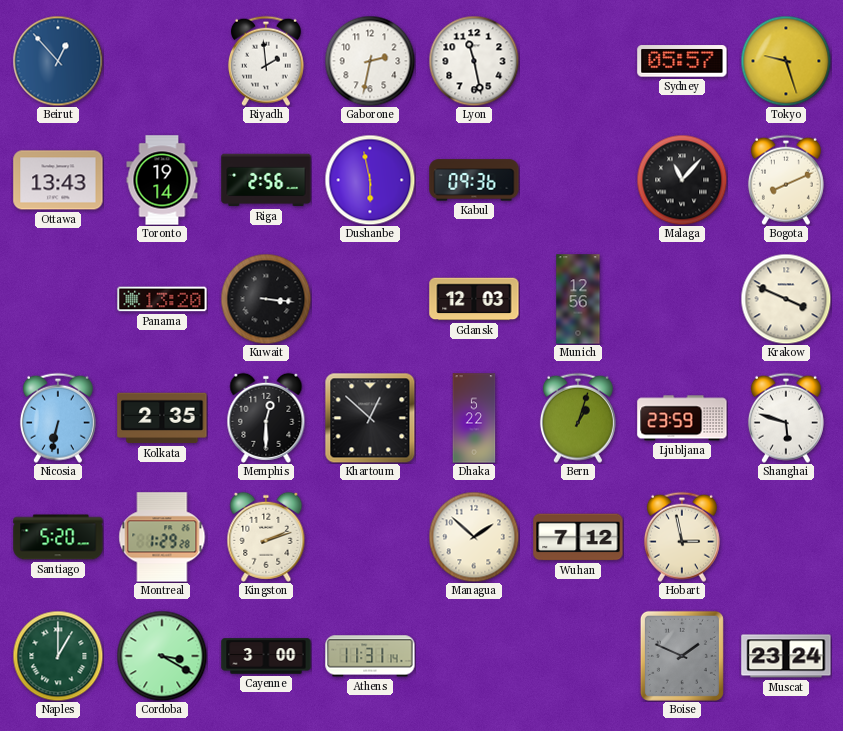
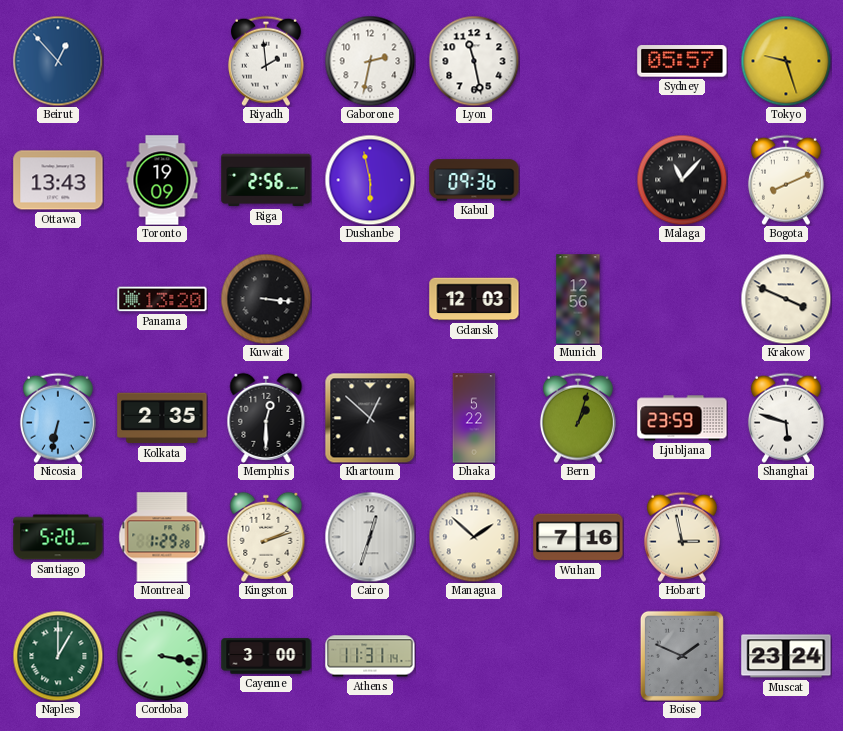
Toronto: 19:14 -> 19:09 (162, 180)
Cairo: none -> 12:33 (370, 537)
Wuhan: 7:12 -> 7:16 (578, 537)
Cordoba: 3:20 -> 3:17 (162, 656)
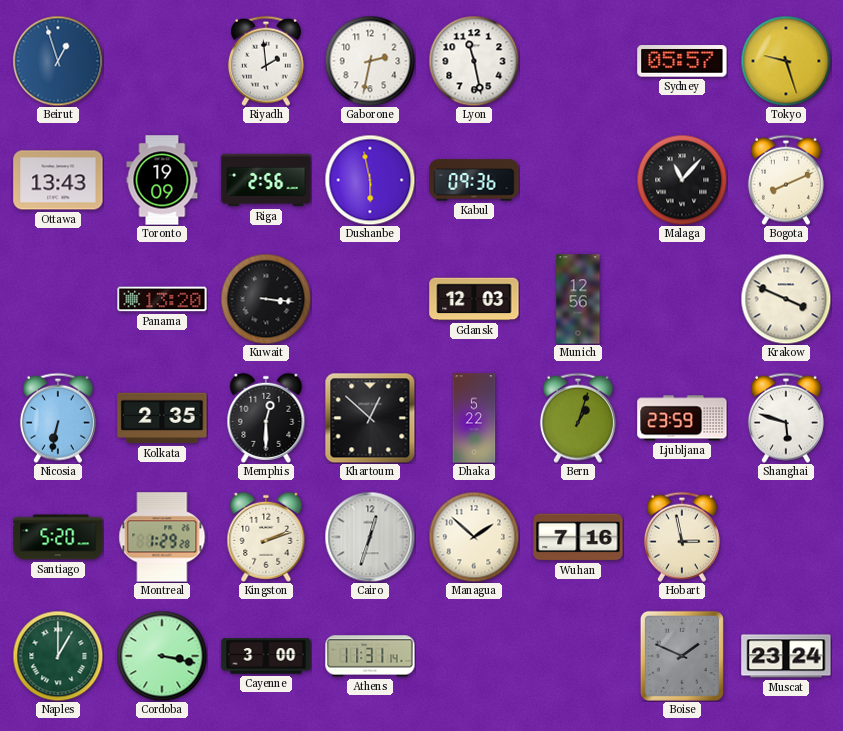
Beirut: 12:53 -> 12:57 (58, 61)
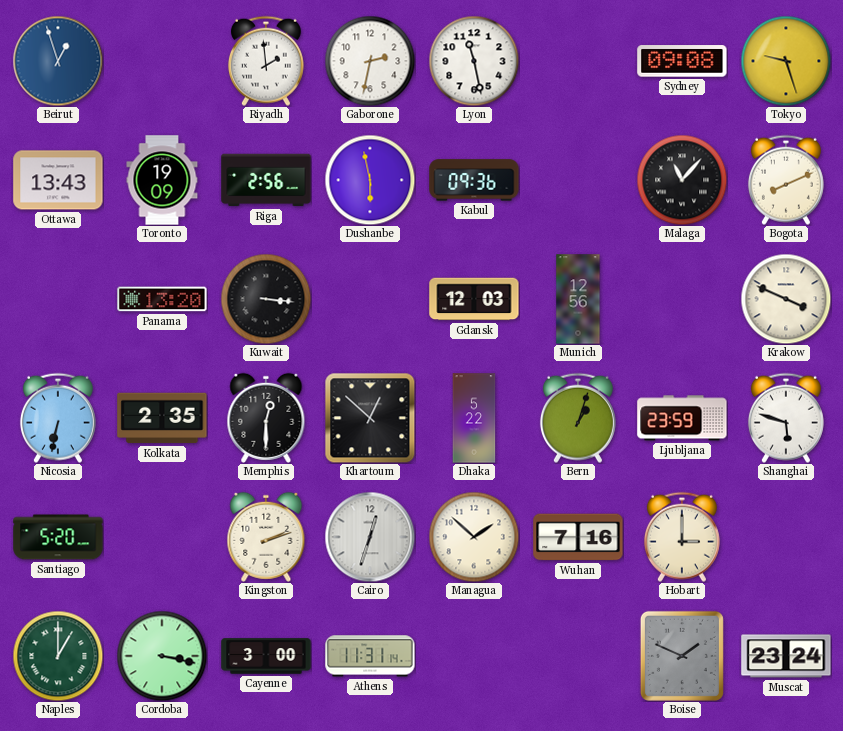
Sydney: 05:57 -> 09:08 (682, 61)
Montreal: 1:29 -> none (162, 537)
Hobart: 2:58 -> 3:00 (682, 537)
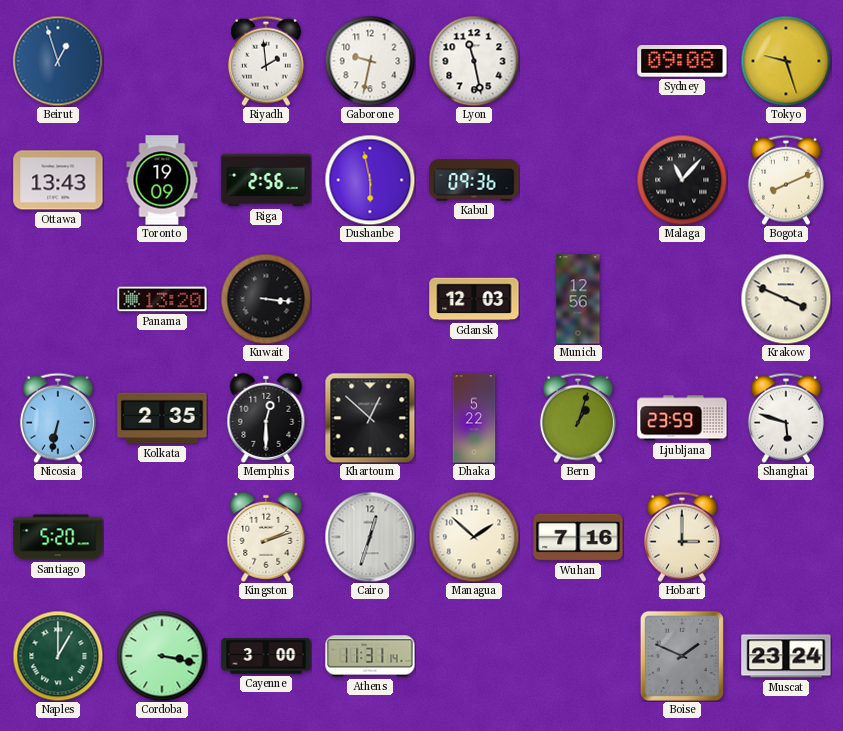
Gaborone: 2:32 -> 9:32 (370, 61)
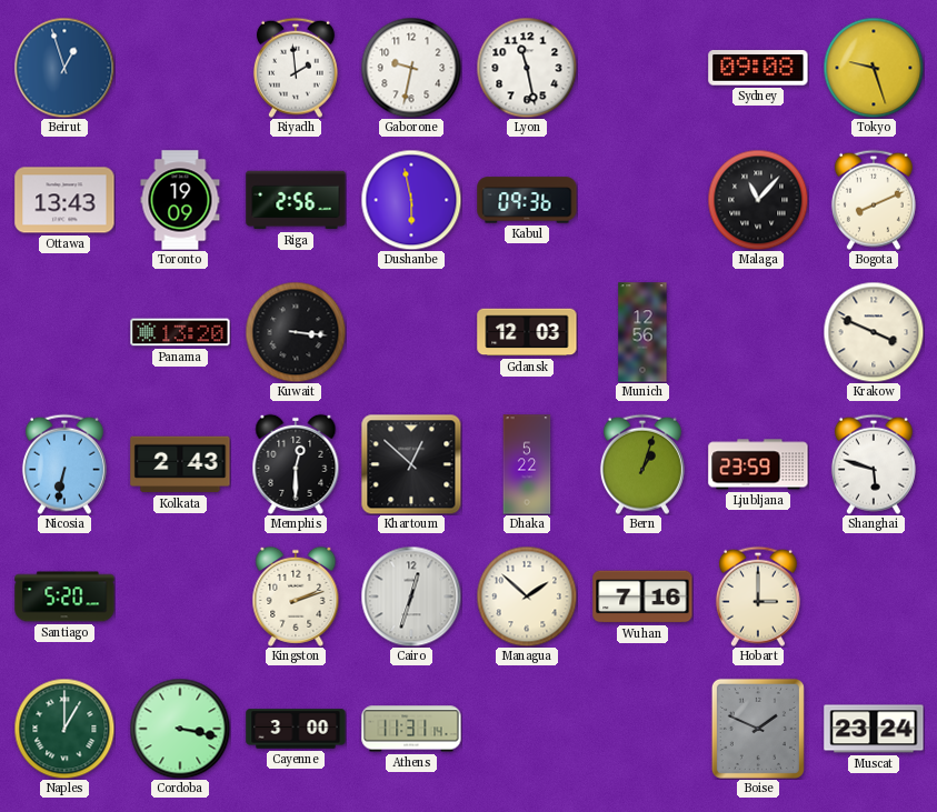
Kolkata: 2:35 -> 2:43 (180, 464)
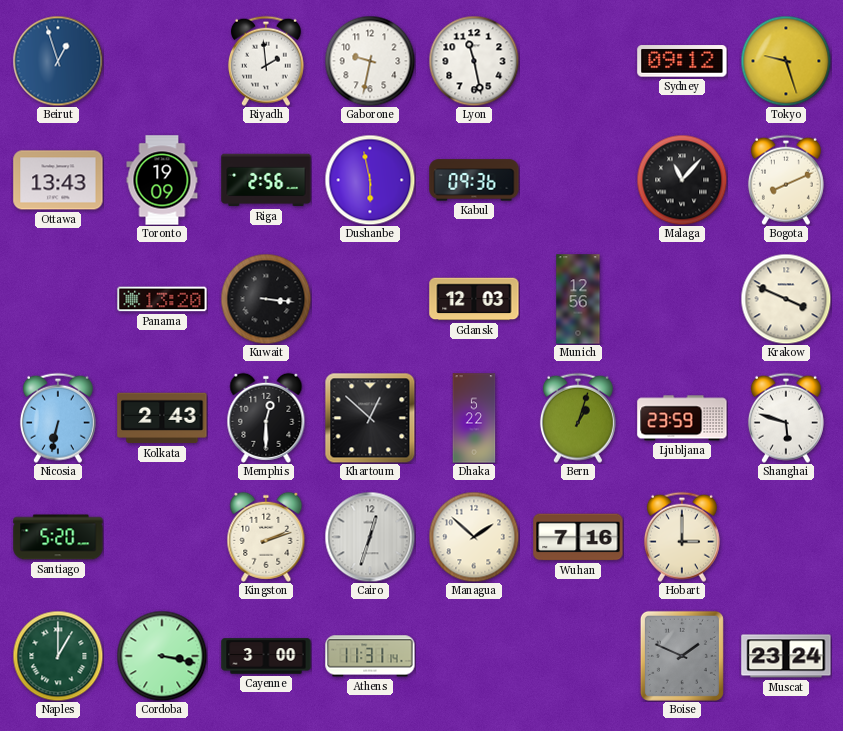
Sydney: 09:08 -> 09:12 (682, 61)
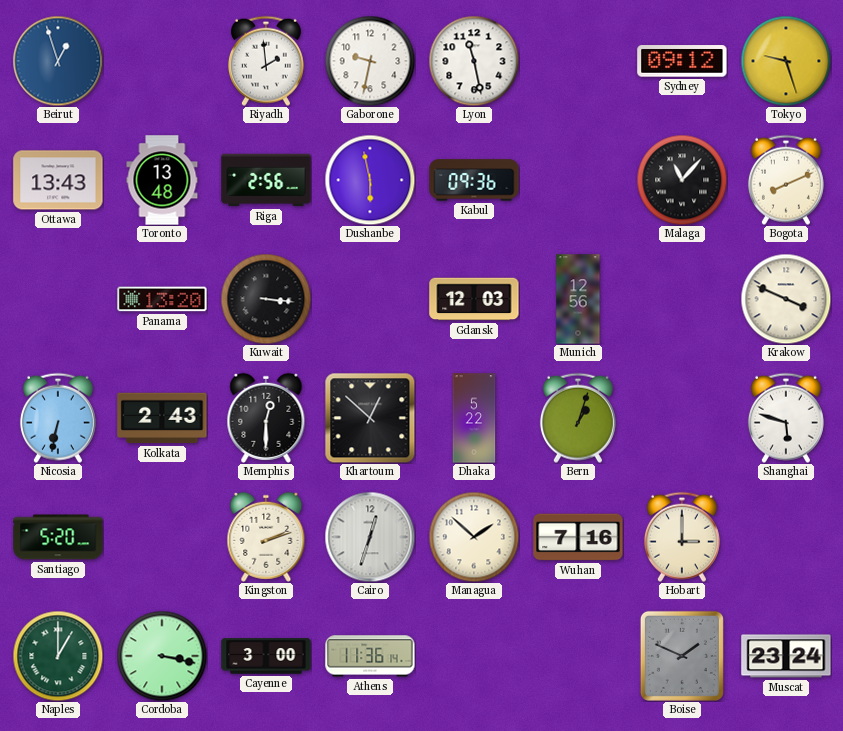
Toronto: 19:09 -> 13:48 (162, 180)
Ljubljana: 23:59 -> none (682, 418)
Athens: 11:31 -> 11:36 (370, 656)
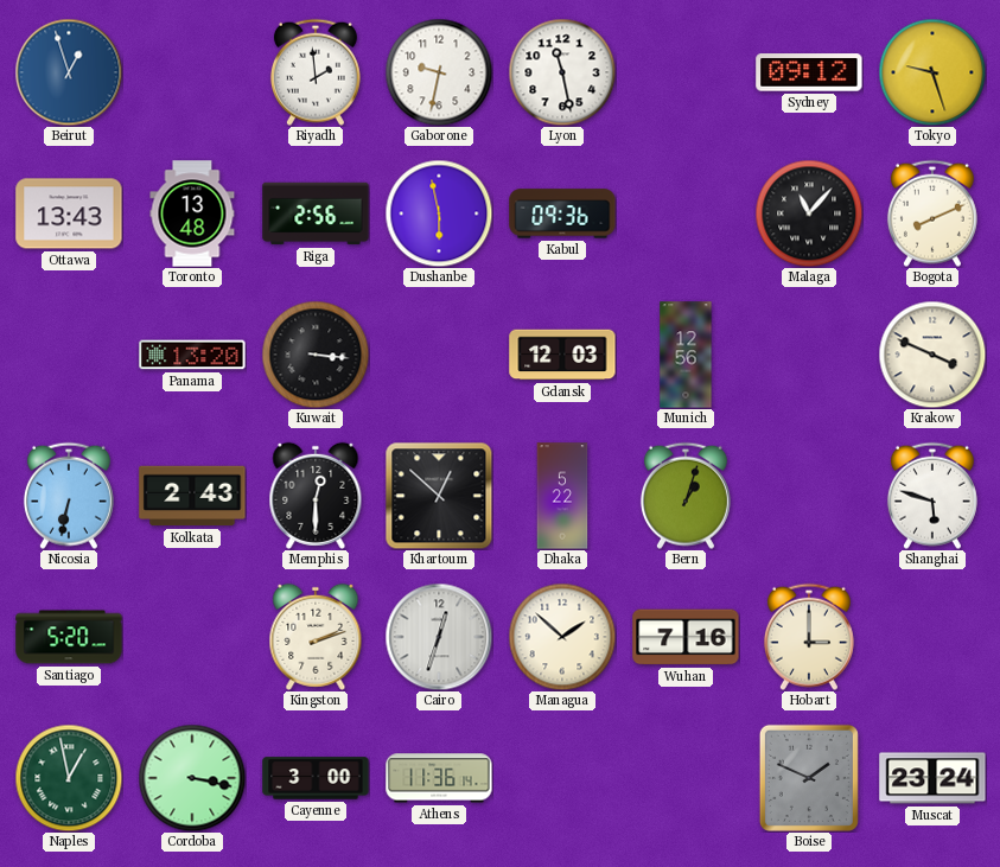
Naples: 1:00 -> 12:58 (69, 778)
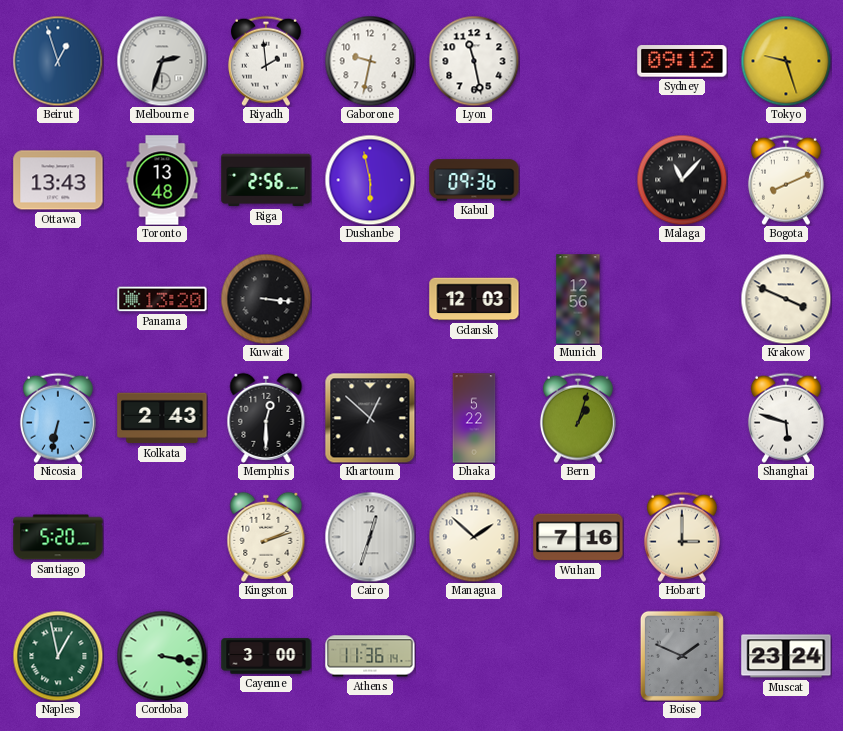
Melbourne: none -> 2:33 (162, 61)
